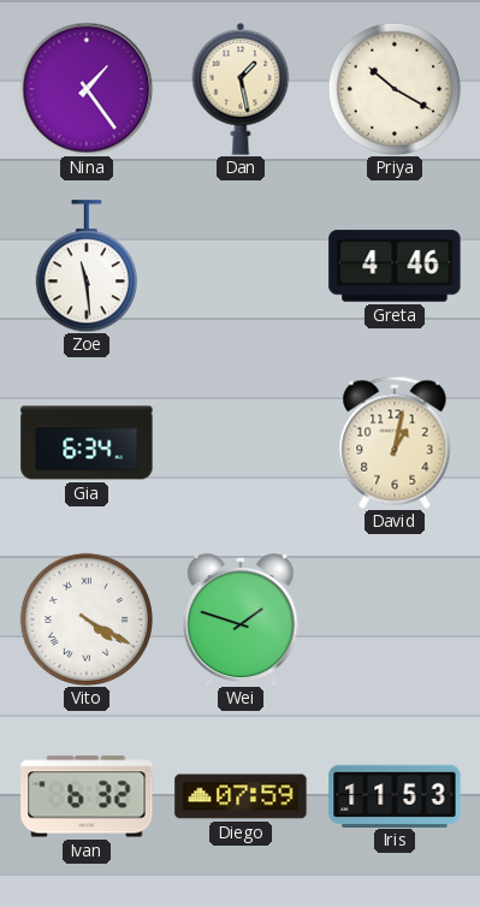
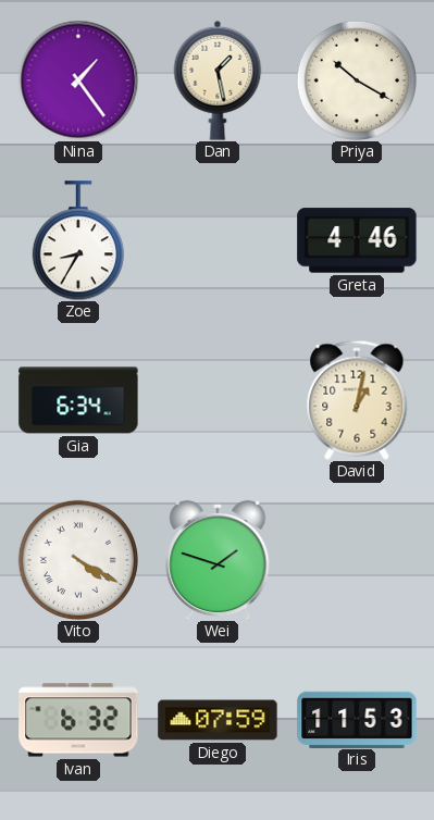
Zoe: 11:29 -> 8:35 (78, 240)
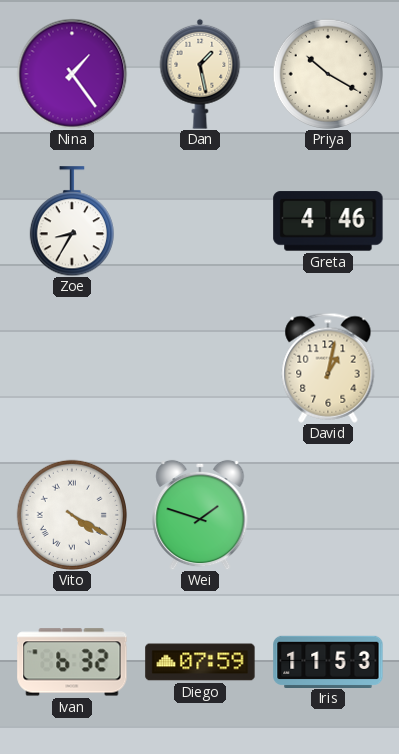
Gia: 6:34 -> none (78, 400)
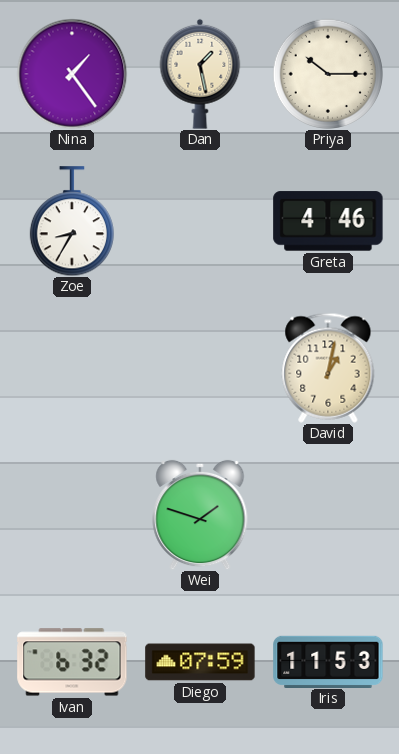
Priya: 10:20 -> 10:15 (327, 73)
Vito: 4:20 -> none (71, 514)
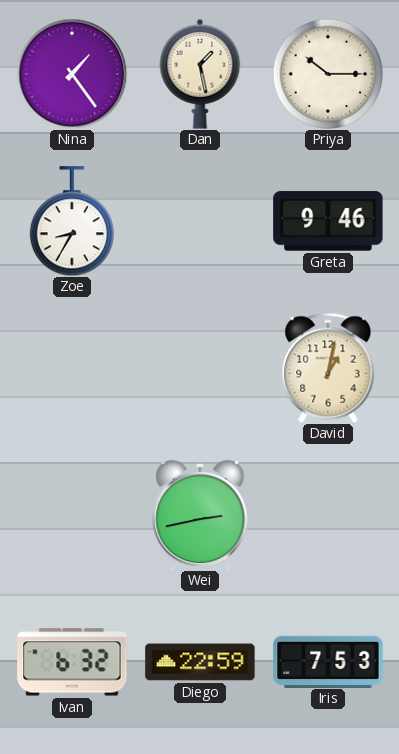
Greta: 4:46 -> 9:46 (328, 221)
Wei: 1:48 -> 2:43 (200, 515)
Diego: 07:59 -> 22:59 (200, 662)
Iris: 11:53 -> 7:53 (328, 661)
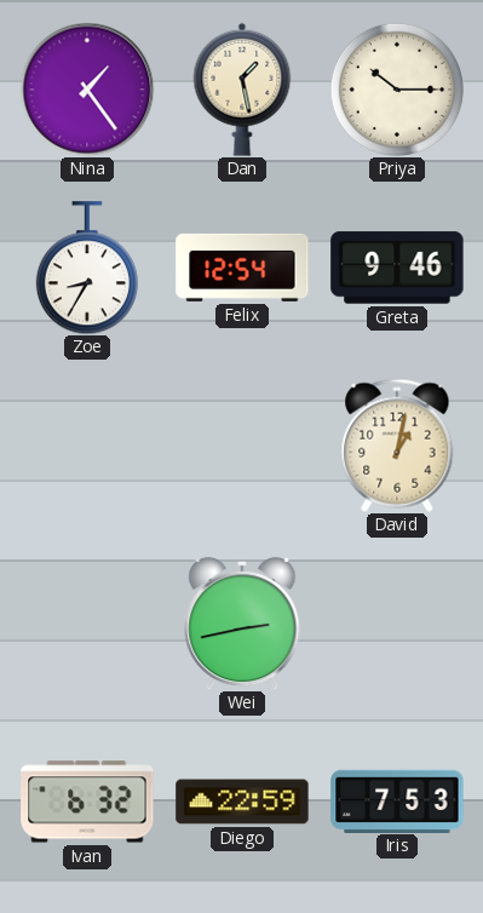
Felix: none -> 12:54 (242, 268)
